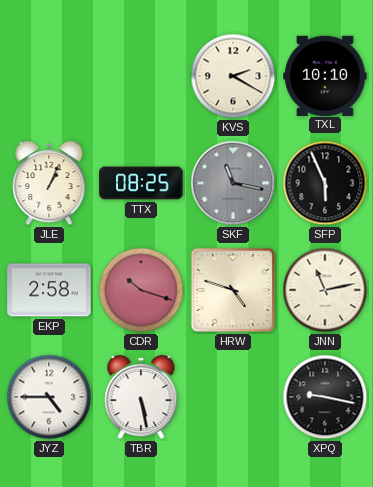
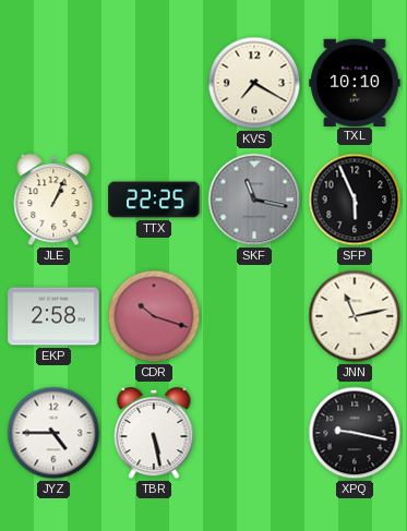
KVS: 2:20 -> 7:20 (254, 83)
TTX: 08:25 -> 22:25 (154, 200)
HRW: 4:48 -> none (233, 290)
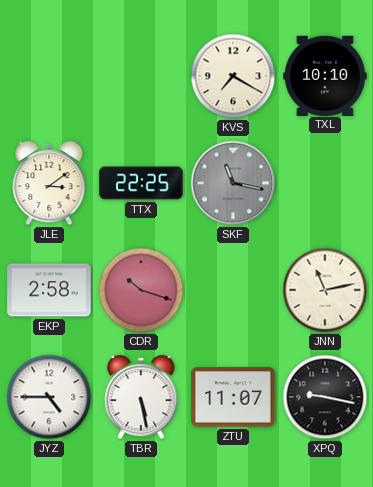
JLE: 1:04 -> 3:09 (49, 183)
SFP: 5:56 -> none (355, 200)
ZTU: none -> 11:07 (233, 397)
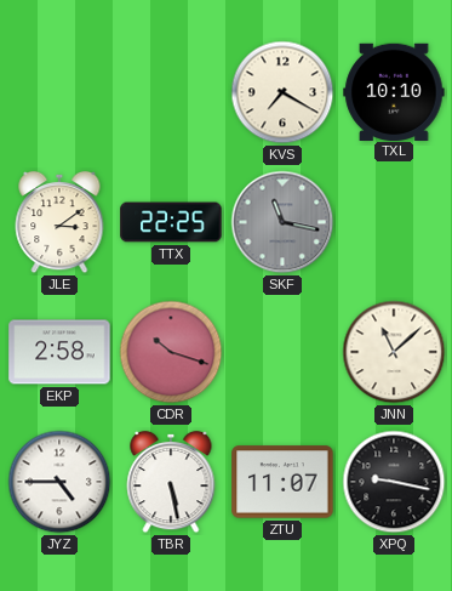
JNN: 11:13 -> 11:08 (394, 352)
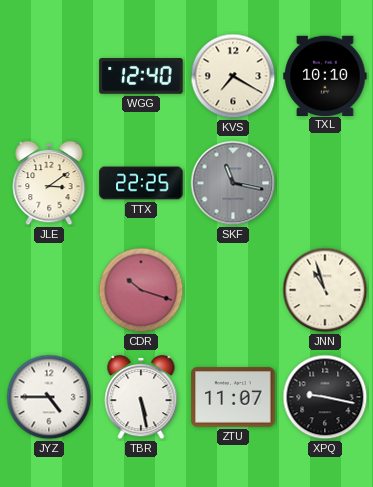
WGG: none -> 12:40 (141, 76)
EKP: 2:58 -> none (59, 352)
JNN: 11:08 -> 10:57 (325, 290)
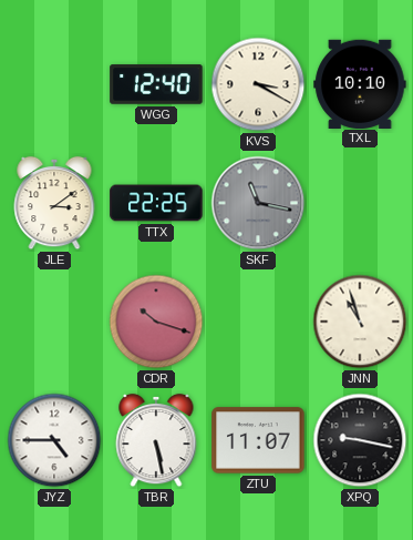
KVS: 7:20 -> 3:20 (258, 84)
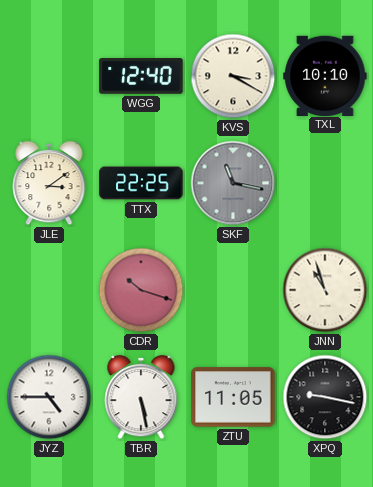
ZTU: 11:07 -> 11:05 (233, 397)
